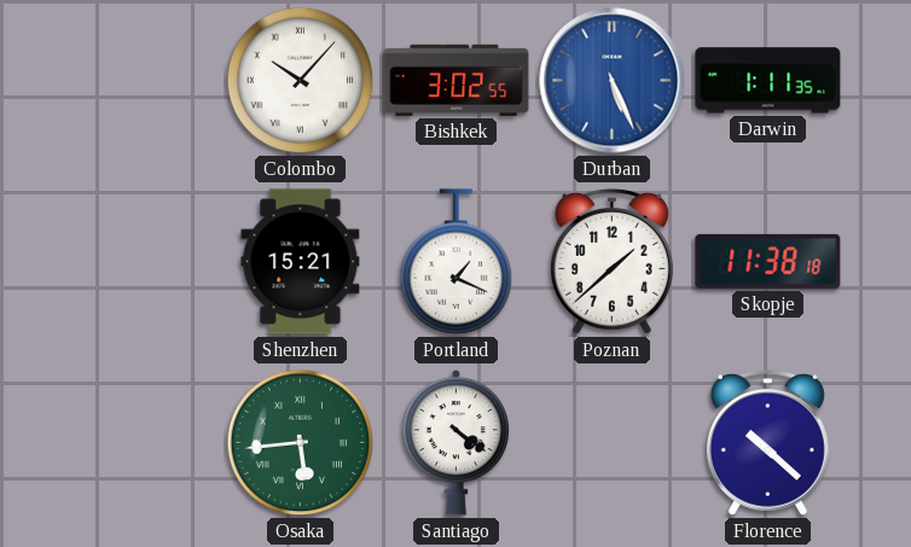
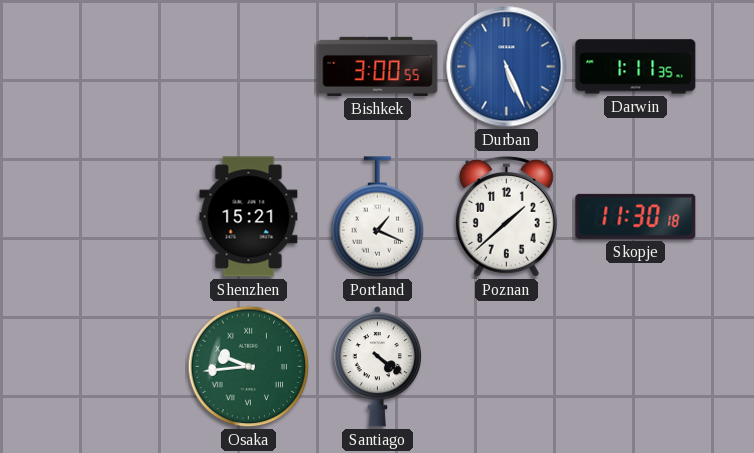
Colombo: 10:07 -> none (301, 81)
Bishkek: 3:02 -> 3:00 (378, 66)
Skopje: 11:38 -> 11:30 (636, 216)
Osaka: 5:44 -> 9:44 (249, 367)
Florence: 10:22 -> none (767, 442)
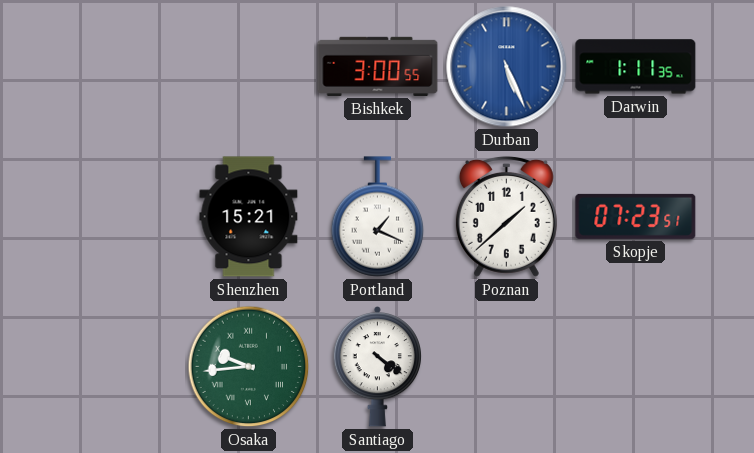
Skopje: 11:30 -> 07:23 (636, 216)
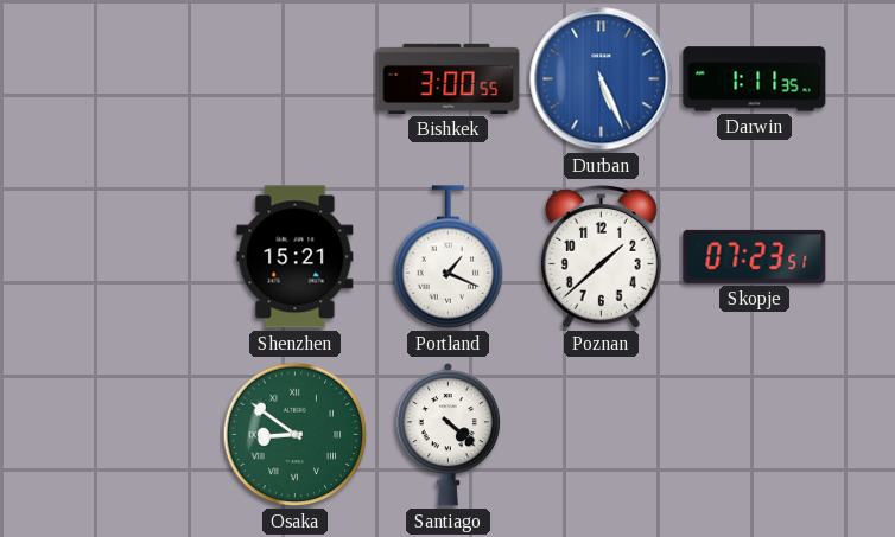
Osaka: 9:44 -> 8:51 (296, 435)
Santiago: 4:21 -> 4:22 (449, 435)
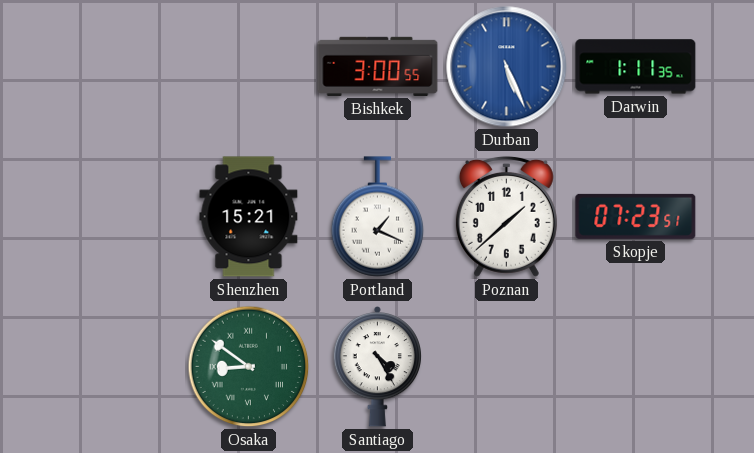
Santiago: 4:22 -> 4:25 (378, 367)
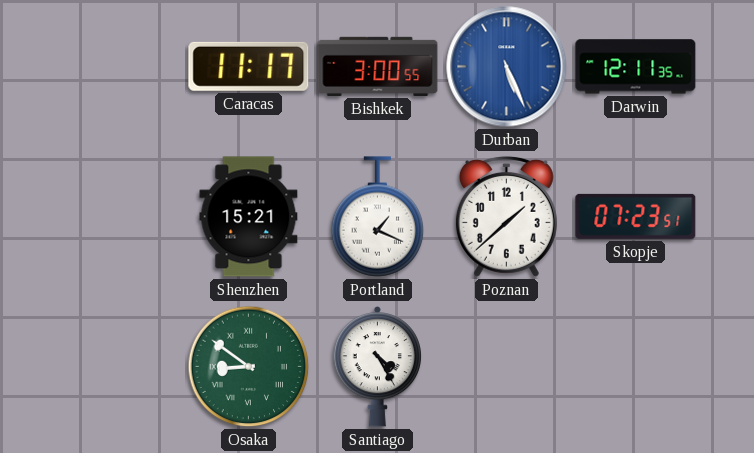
Caracas: none -> 11:17 (249, 66)
Darwin: 1:11 -> 12:11 (636, 67)
